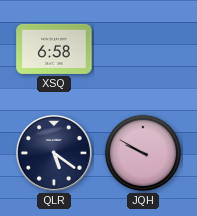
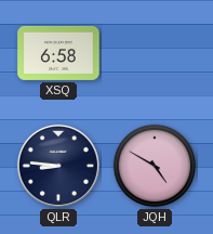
QLR: 5:21 -> 8:46 (58, 166)
JQH: 9:50 -> 4:50 (155, 166)
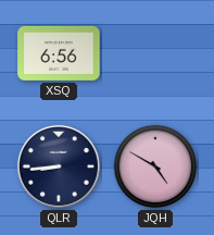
XSQ: 6:58 -> 6:56 (59, 53)
QLR: 8:46 -> 8:44 (59, 166)
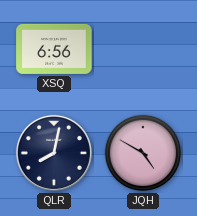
QLR: 8:44 -> 8:02 (54, 153)
